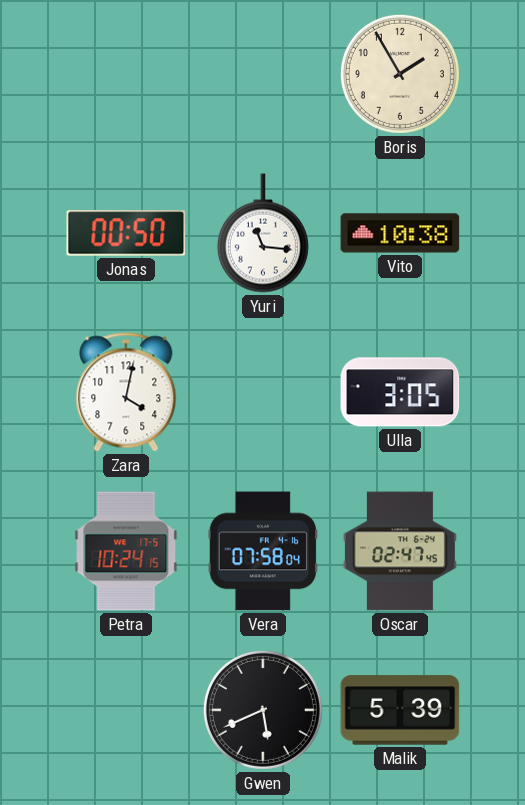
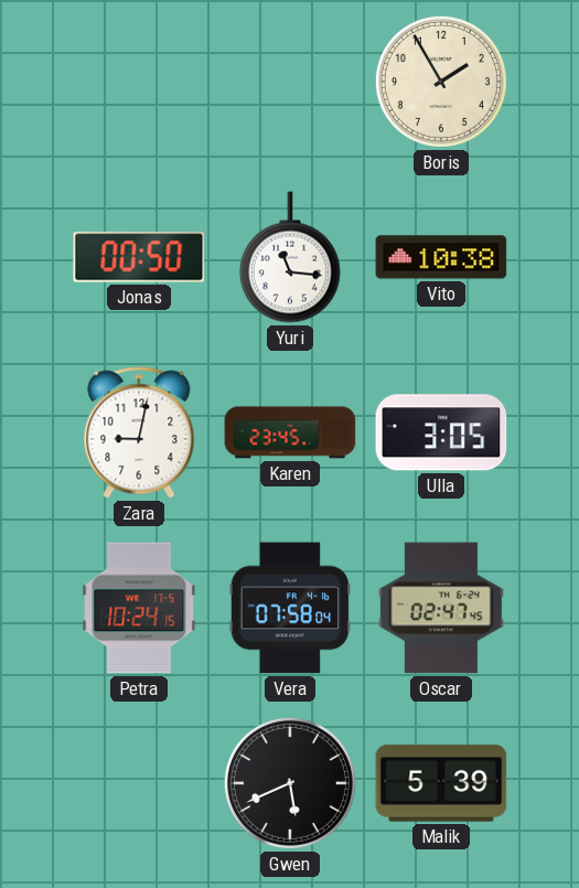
Zara: 4:02 -> 9:02 (139, 432)
Karen: none -> 23:45 (290, 432)
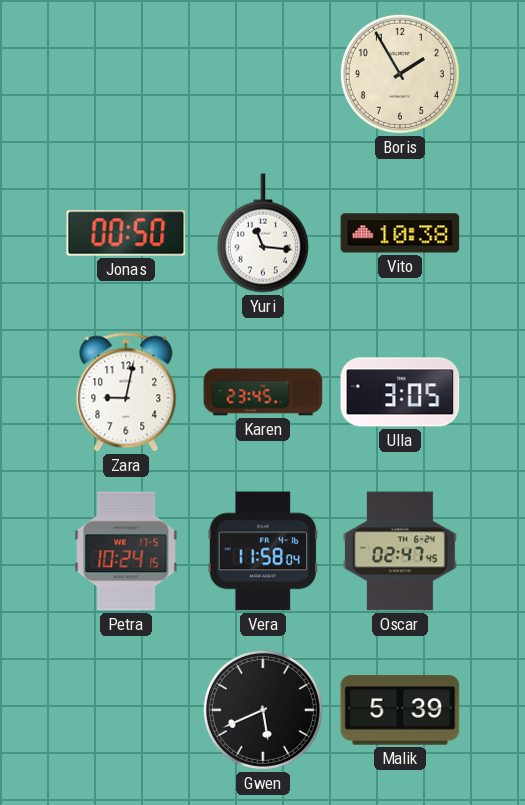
Vera: 07:58 -> 11:58 (263, 551)
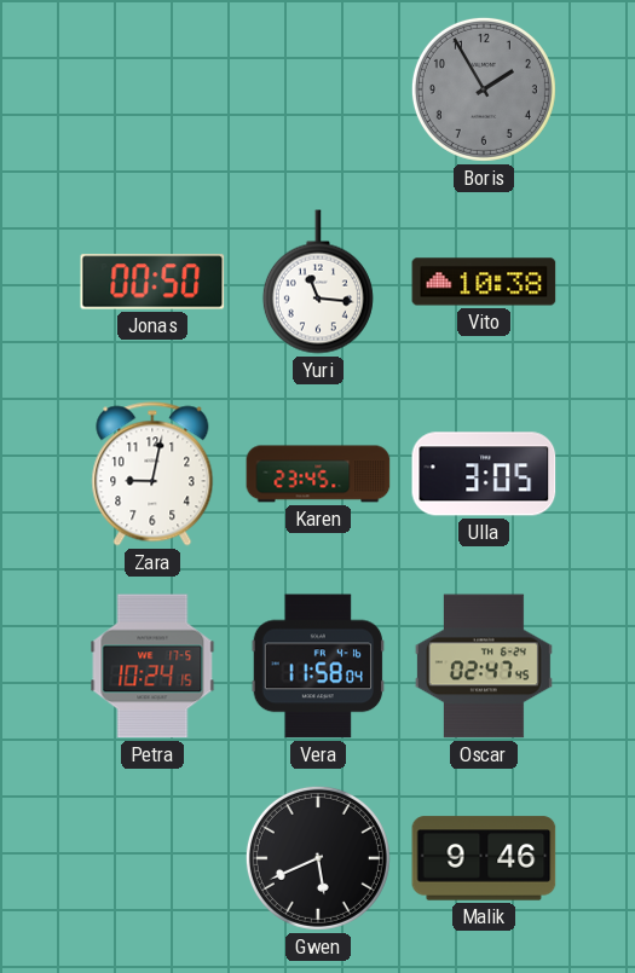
Boris dial: cream -> grey (484, 89)
Malik: 5:39 -> 9:46 (484, 858)
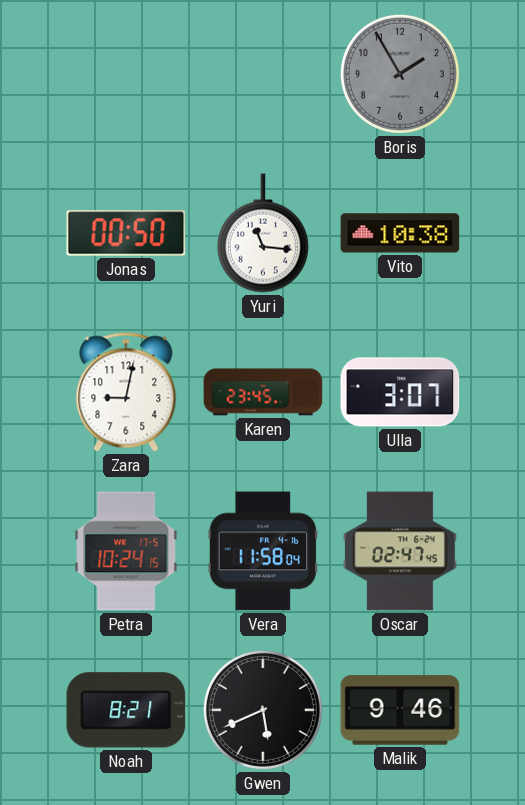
Ulla: 3:05 -> 3:07 (400, 392)
Noah: none -> 8:21 (126, 710)
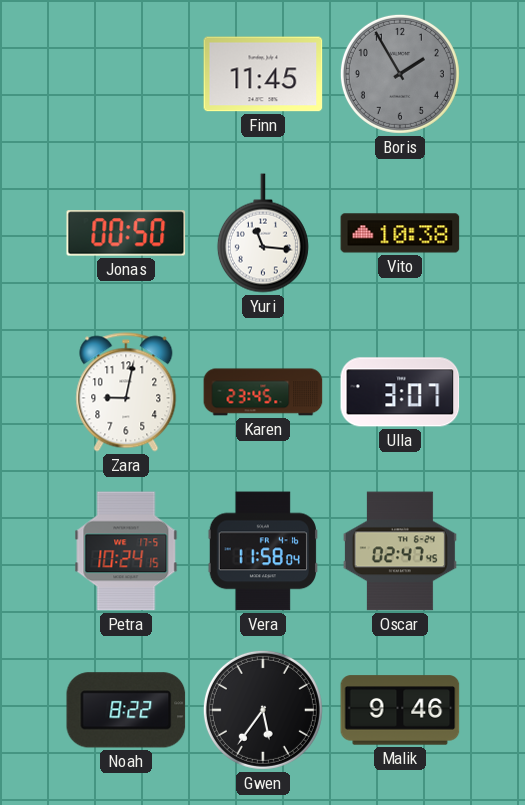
Finn: none -> 11:45 (263, 74)
Noah: 8:21 -> 8:22 (126, 710)
Gwen: 5:41 -> 5:36 (263, 710)
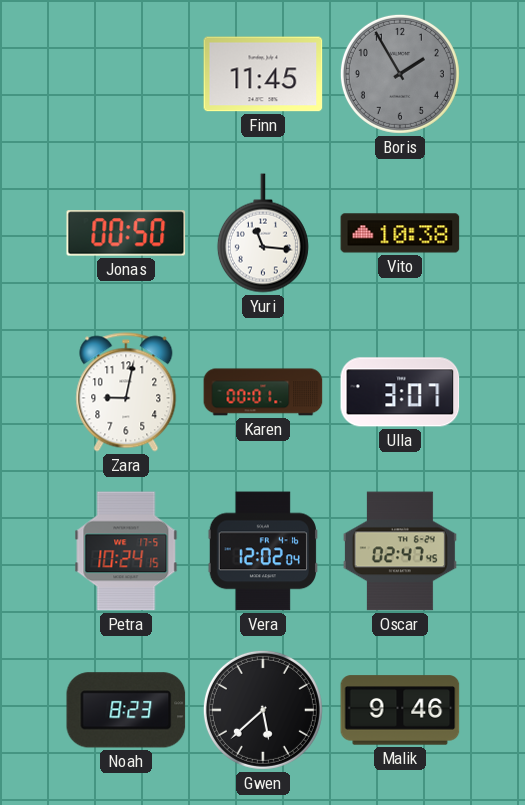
Karen: 23:45 -> 00:01 (263, 392)
Vera: 11:58 -> 12:02 (263, 551)
Noah: 8:22 -> 8:23 (126, 710)
Gwen: 5:36 -> 5:38 (263, 710)
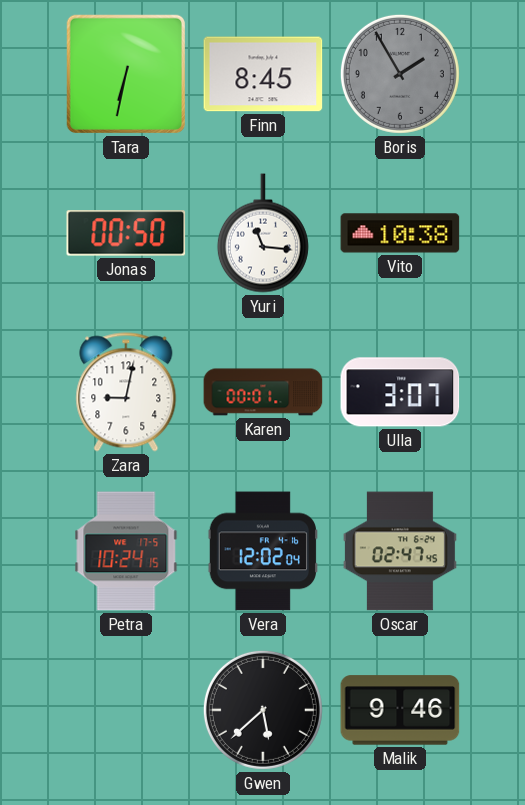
Tara: none -> 6:32 (126, 74)
Finn: 11:45 -> 8:45 (263, 74)
Noah: 8:23 -> none (126, 710)
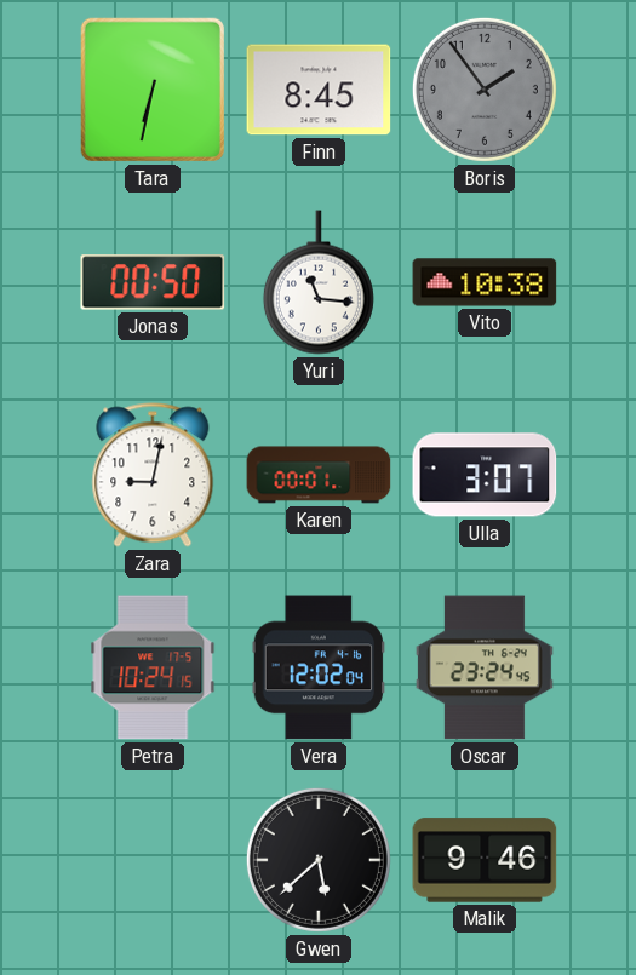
Boris: 1:55 -> 1:54 (485, 90)
Oscar: 02:47 -> 23:24 (485, 667)
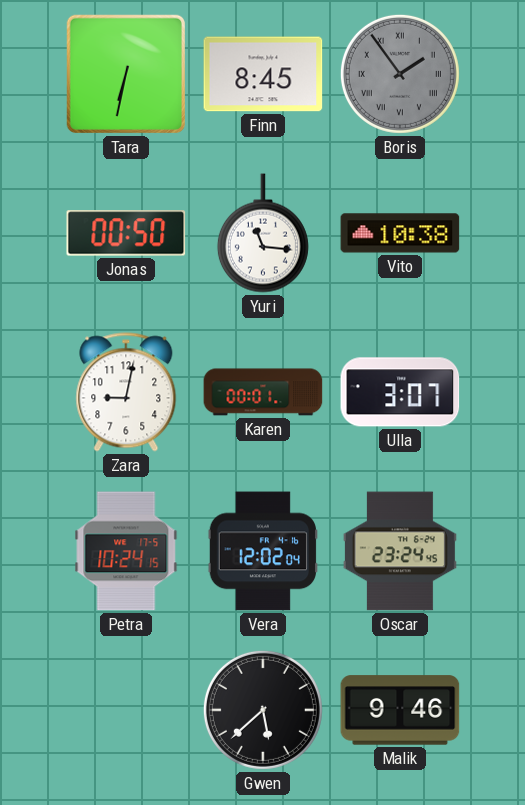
Boris numerals: Arabic -> Roman (400, 74)
